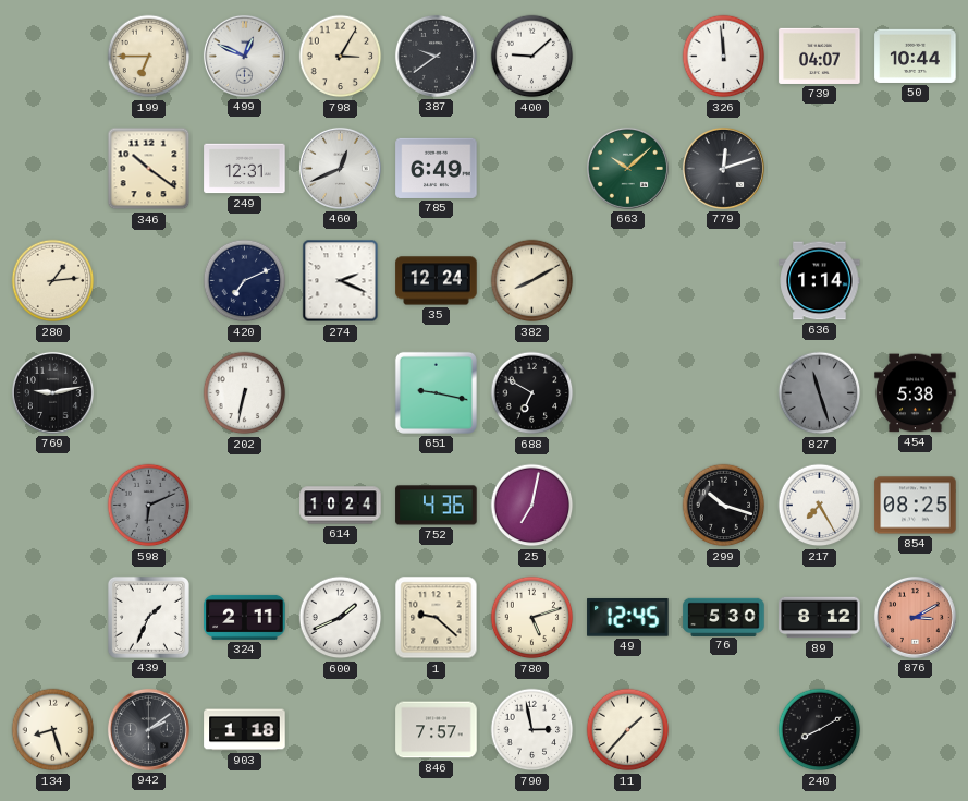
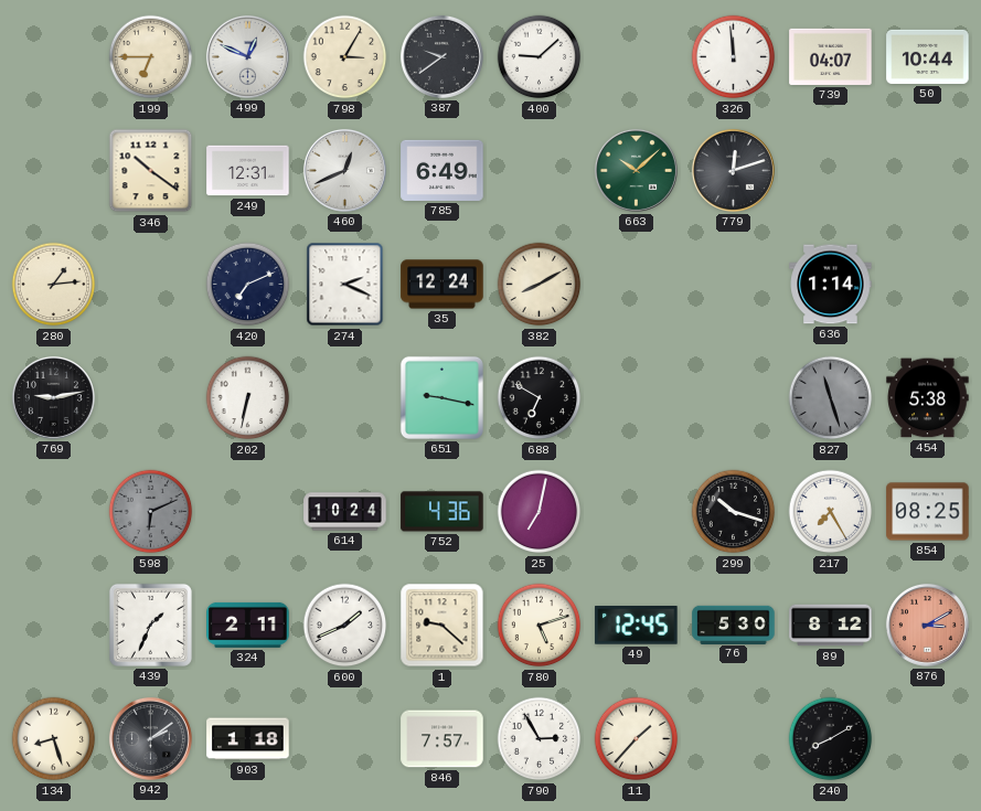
790: 2:58 -> 2:55 (540, 739)
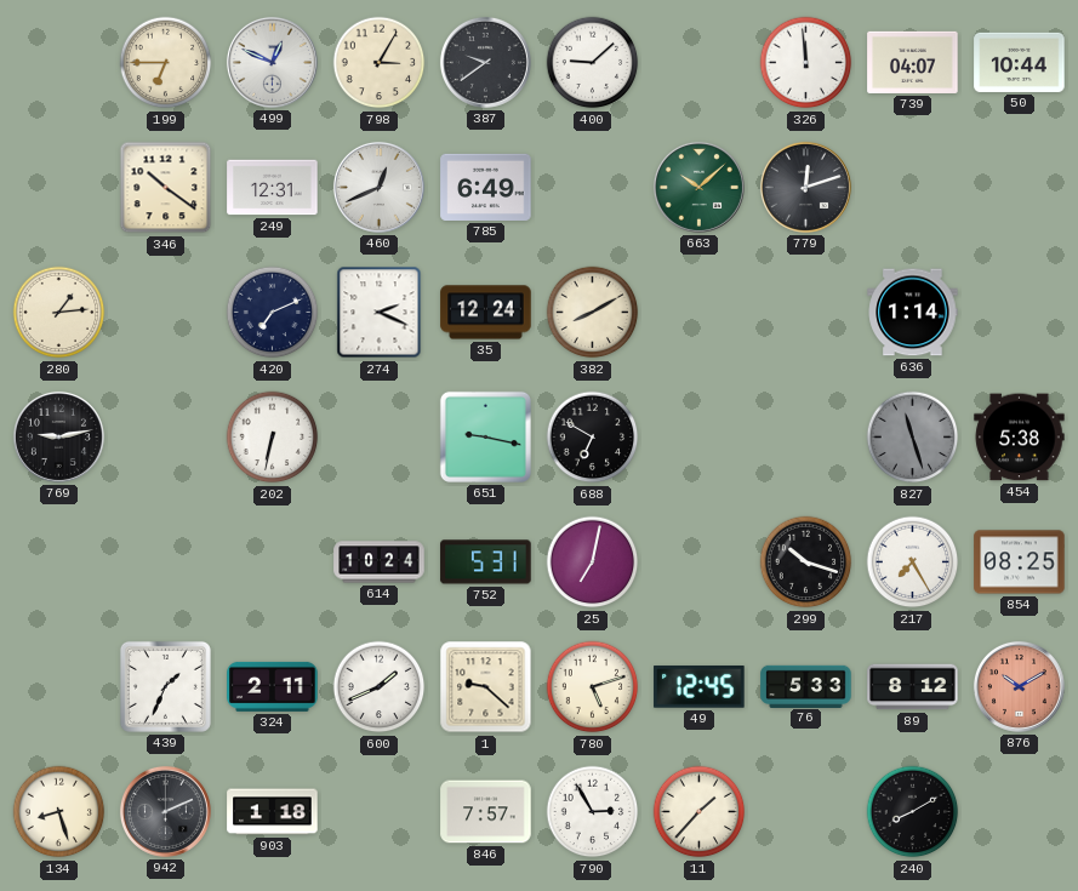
598: 6:11 -> none (151, 512)
752: 4:36 -> 5:31 (486, 562)
76: 5:30 -> 5:33 (806, 686)
876: 3:10 -> 10:10 (1019, 686)
942: 2:09 -> 2:11 (165, 811)
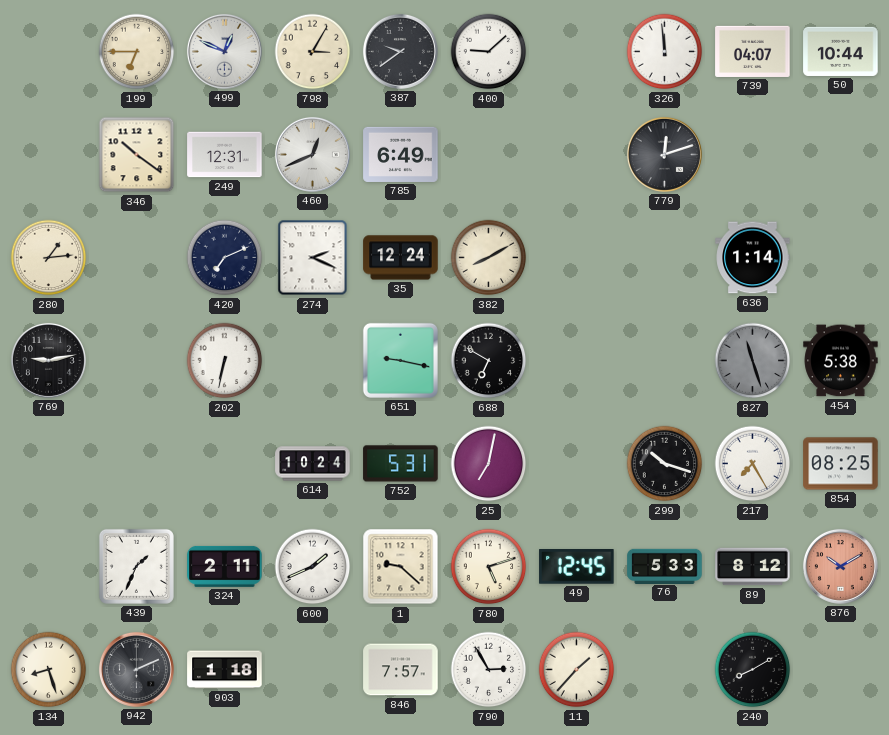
663: 10:08 -> none (698, 187)
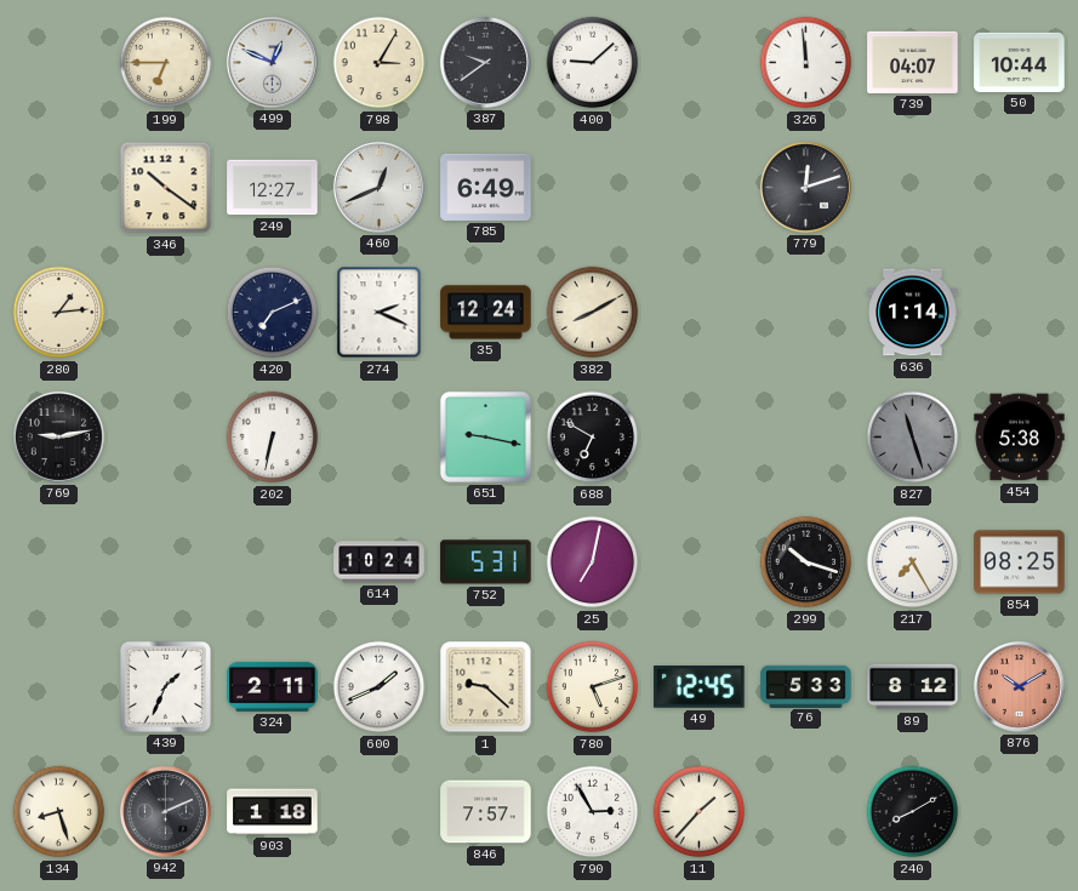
249: 12:31 -> 12:27 (273, 188)
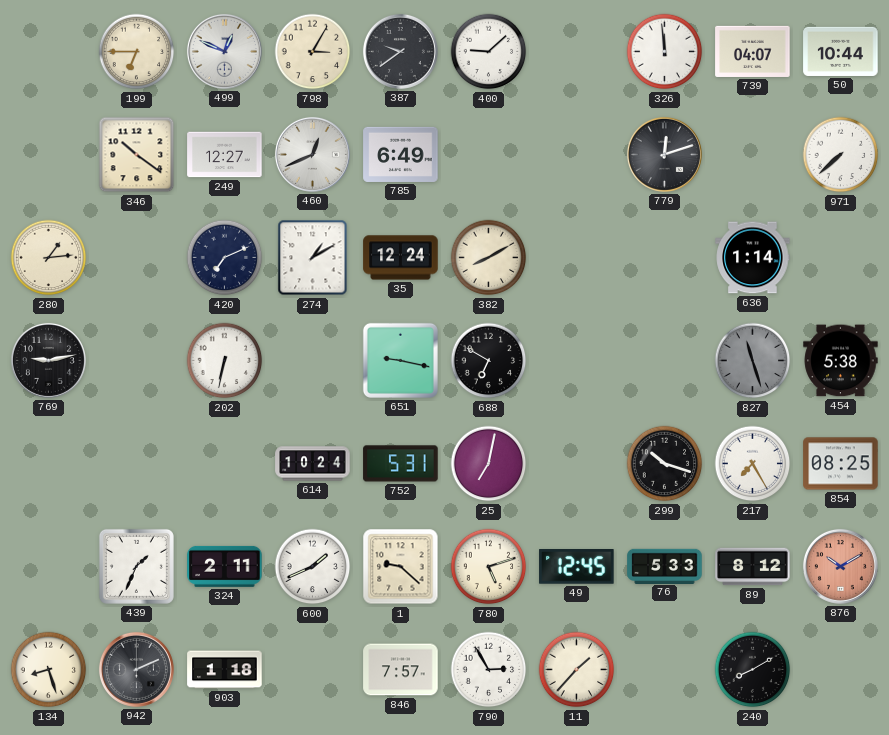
971: none -> 7:38 (841, 155)
274: 2:19 -> 1:10 (313, 258)
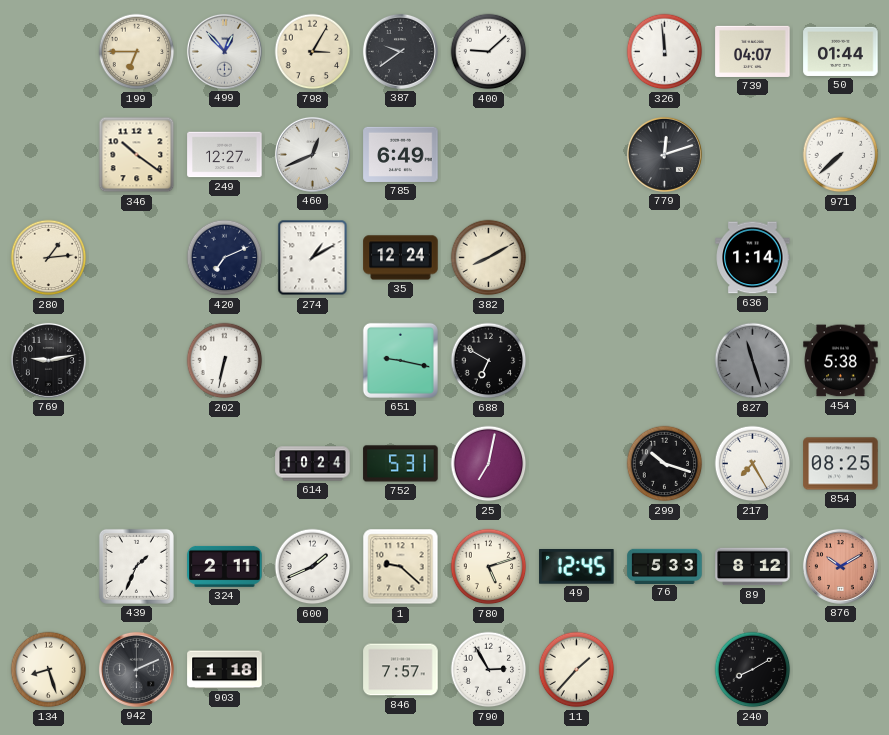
499: 12:49 -> 12:53 (224, 51)
50: 10:44 -> 01:44 (841, 51)
